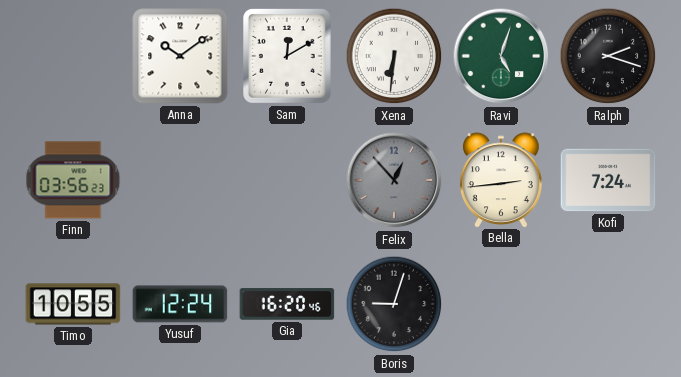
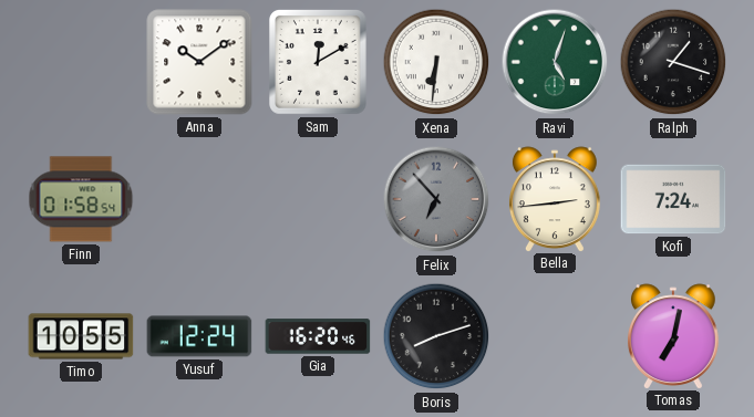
Ralph: 2:18 -> 1:18 (673, 62)
Finn: 03:56 -> 01:58 (81, 199)
Felix: 12:53 -> 6:53 (436, 199)
Boris: 9:03 -> 8:12 (436, 336)
Tomas: none -> 7:02 (673, 336)
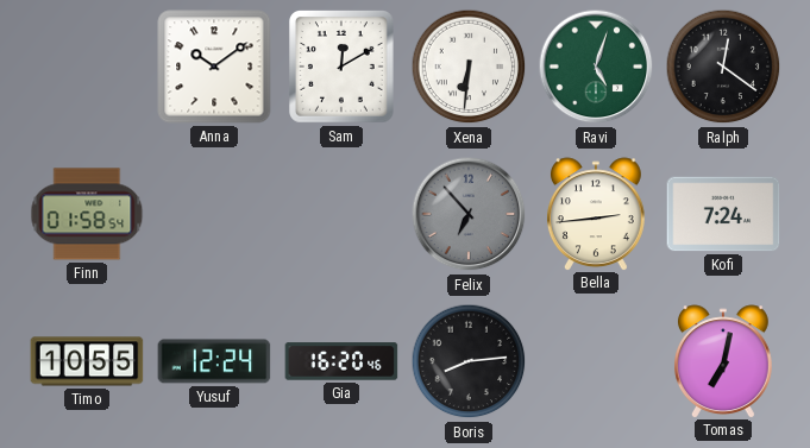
Ralph: 1:18 -> 12:21 (723, 67)
Boris: 8:12 -> 8:14 (469, 361)
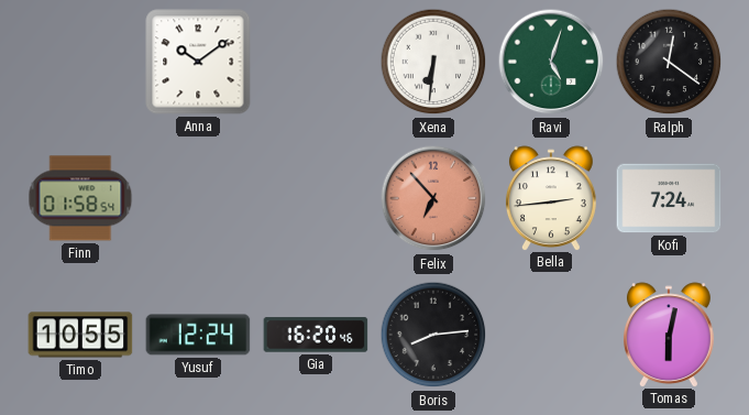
Sam: 12:10 -> none (343, 68)
Felix dial: grey -> salmon (433, 198)
Tomas: 7:02 -> 6:02 (669, 335)
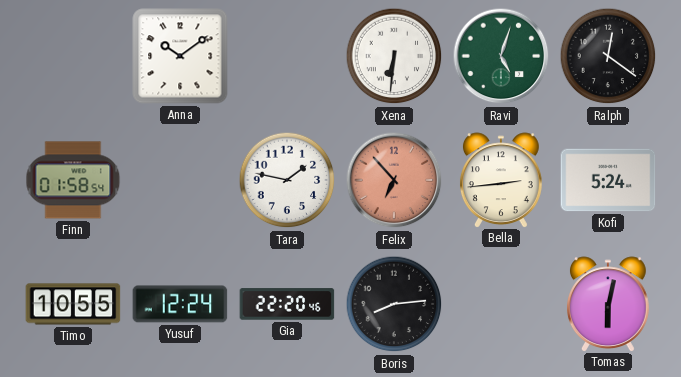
Tara: none -> 1:47 (287, 180)
Kofi: 7:24 -> 5:24 (608, 180)
Gia: 16:20 -> 22:20 (287, 304)
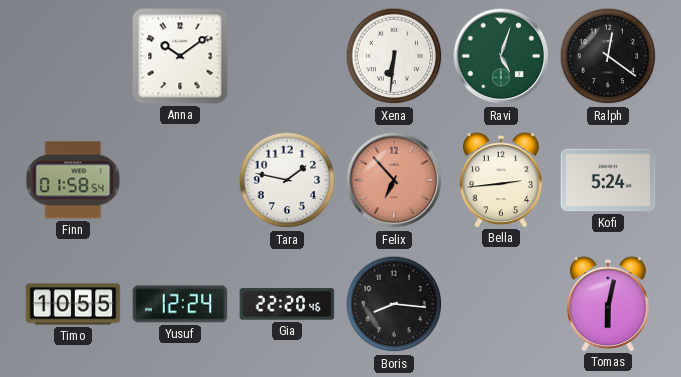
Boris: 8:14 -> 8:16 (394, 304)
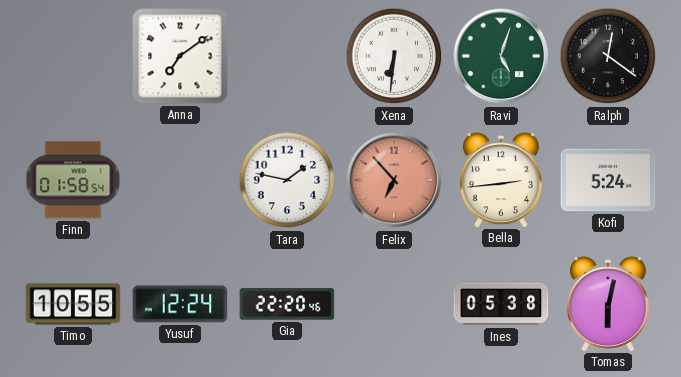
Anna: 10:09 -> 7:09 (180, 56)
Boris: 8:16 -> none (394, 304)
Ines: none -> 05:38 (501, 304)
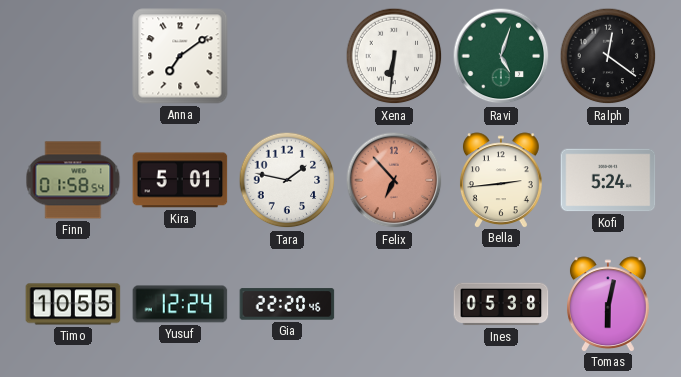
Kira: none -> 5:01 (180, 180)
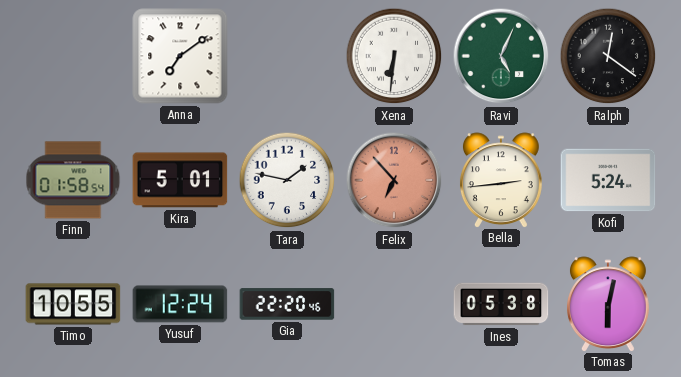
Ravi: 5:03 -> 5:04 (501, 56)
